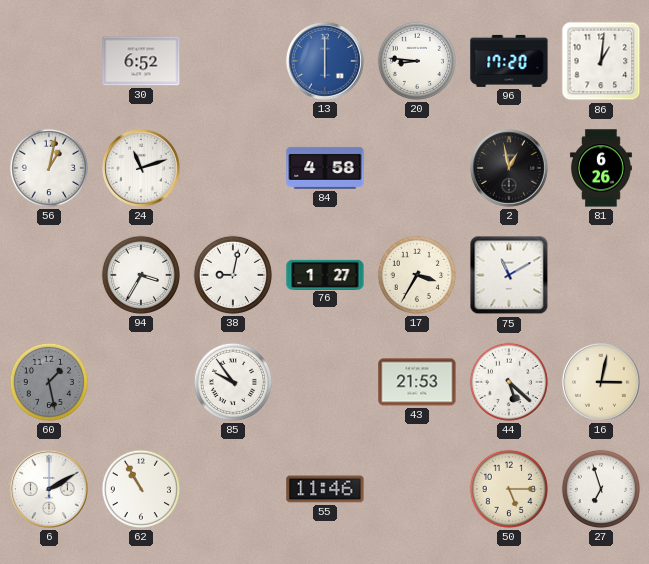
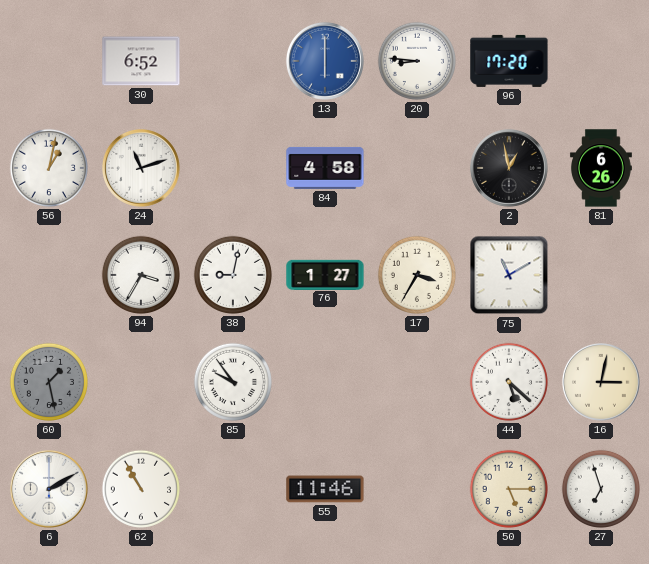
86: 1:01 -> none (601, 61)
43: 21:53 -> none (417, 382)
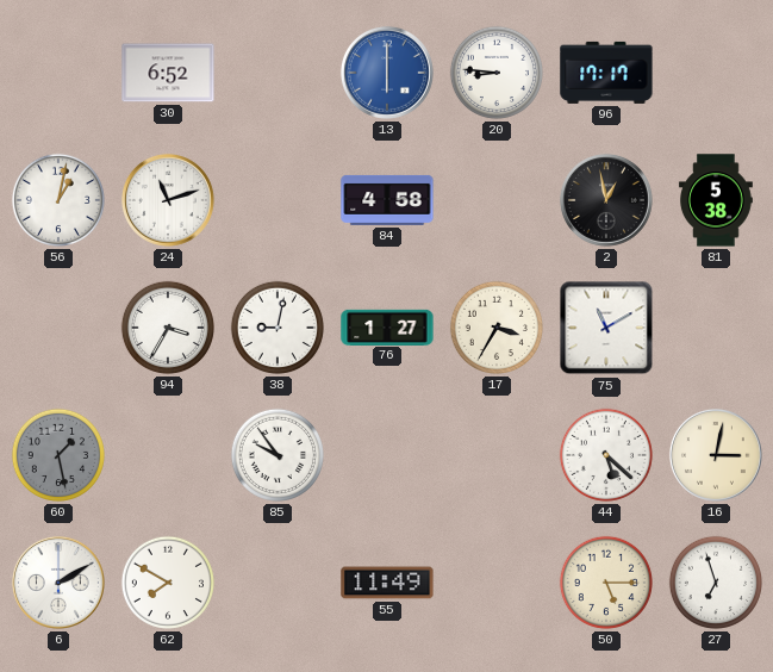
96: 17:20 -> 17:17 (606, 73)
81: 6:26 -> 5:38 (716, 200)
62: 10:55 -> 7:50 (168, 583)
55: 11:46 -> 11:49 (387, 583)
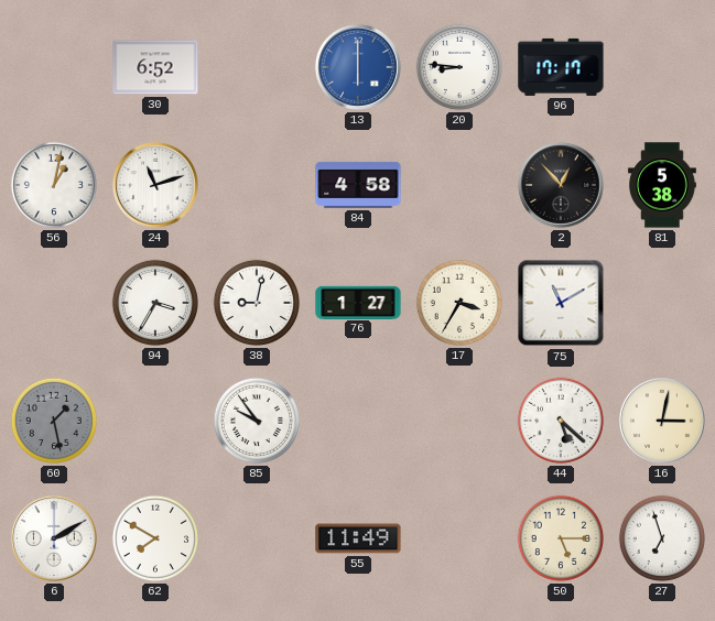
2: 12:58 -> 12:53 (561, 185)
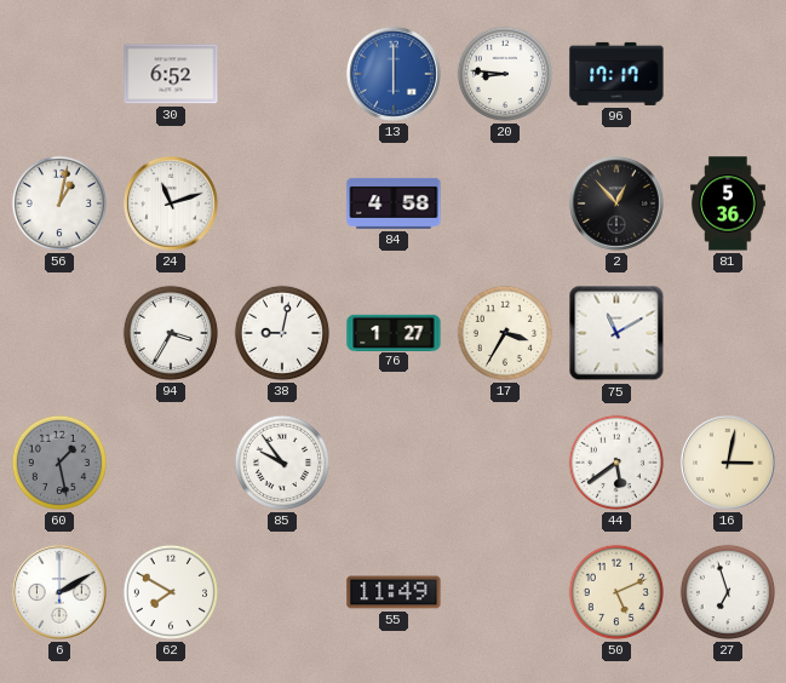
81: 5:38 -> 5:36 (728, 203)
44: 5:22 -> 5:39 (616, 463)
50: 5:15 -> 5:11 (616, 592)
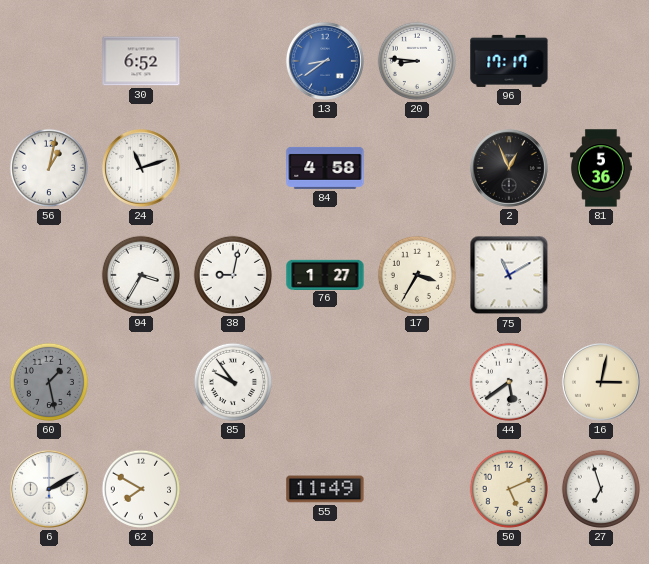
13: 6:00 -> 8:39 (325, 61)
2: 12:53 -> 12:56 (509, 168)
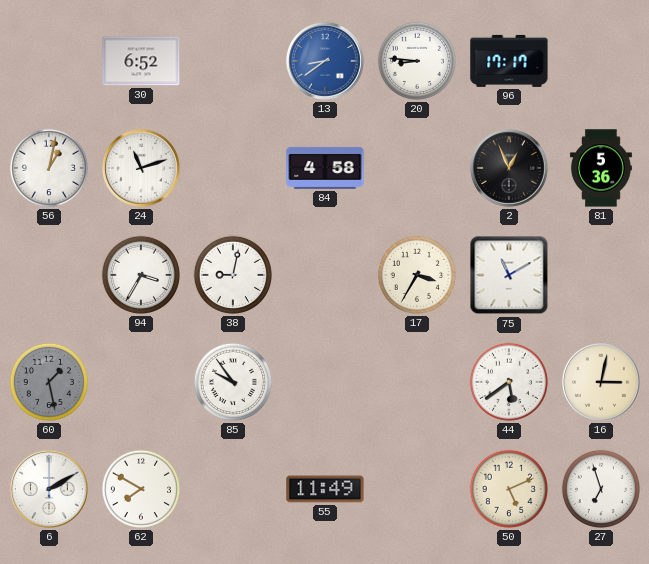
76: 1:27 -> none (325, 274)
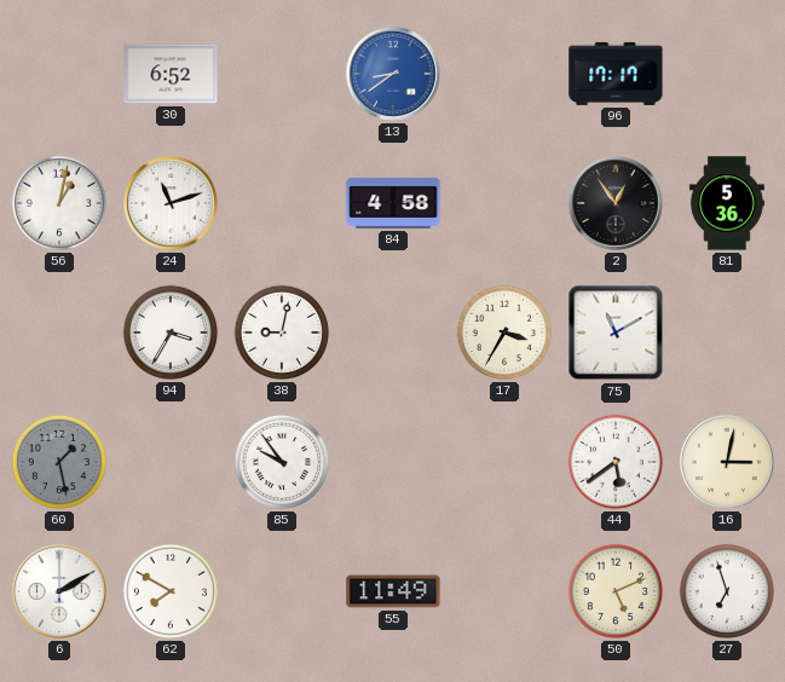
20: 8:46 -> none (417, 61)
2: 12:56 -> 12:54 (616, 203)
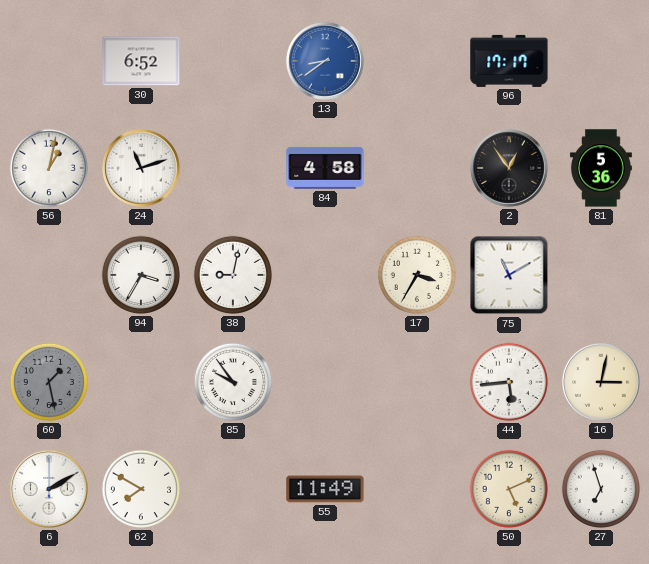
44: 5:39 -> 5:44 (509, 382)
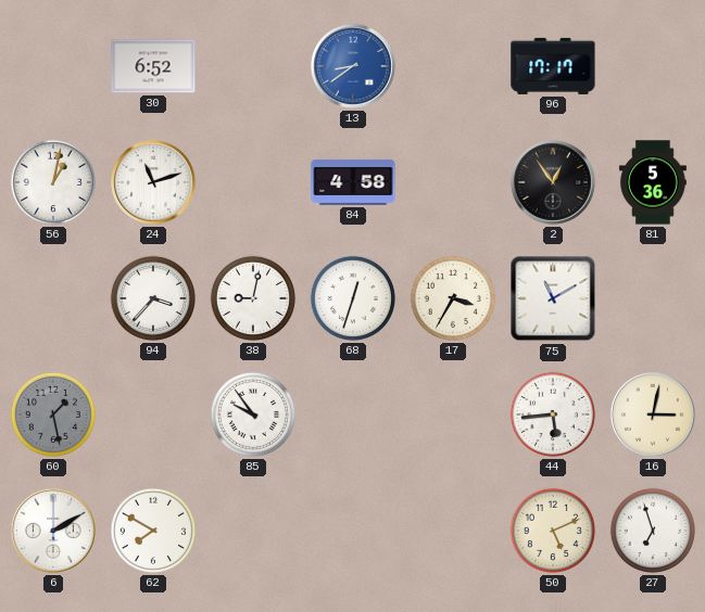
94: 3:35 -> 3:37 (153, 298)
68: none -> 12:33 (353, 298)
55: 11:49 -> none (325, 489)
